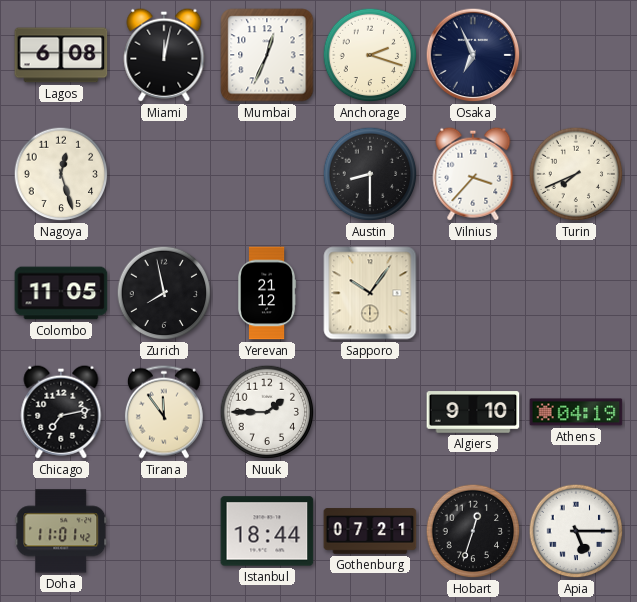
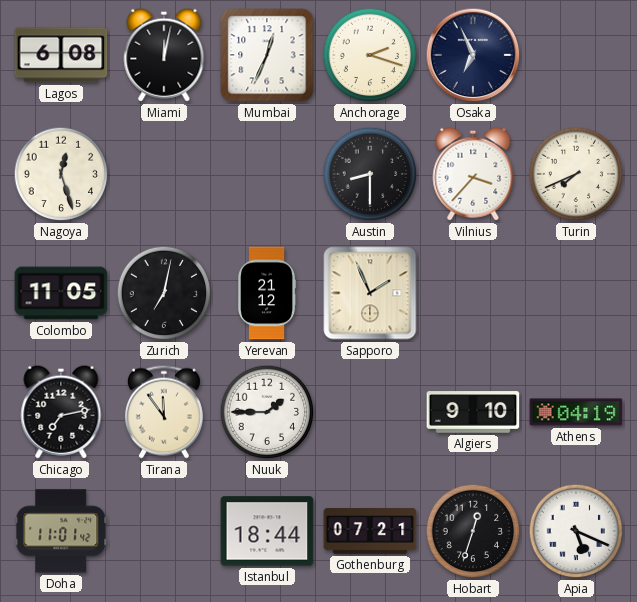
Zurich: 7:58 -> 7:02 (164, 293)
Sapporo: 10:06 -> 1:56 (370, 293)
Apia: 5:15 -> 5:19 (576, 531)
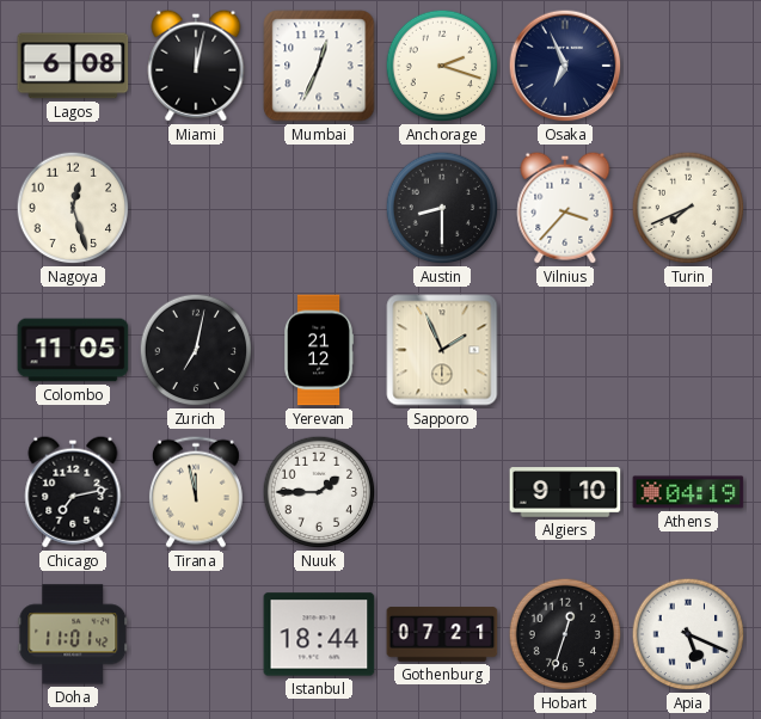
Tirana: 11:54 -> 11:58 (196, 492)
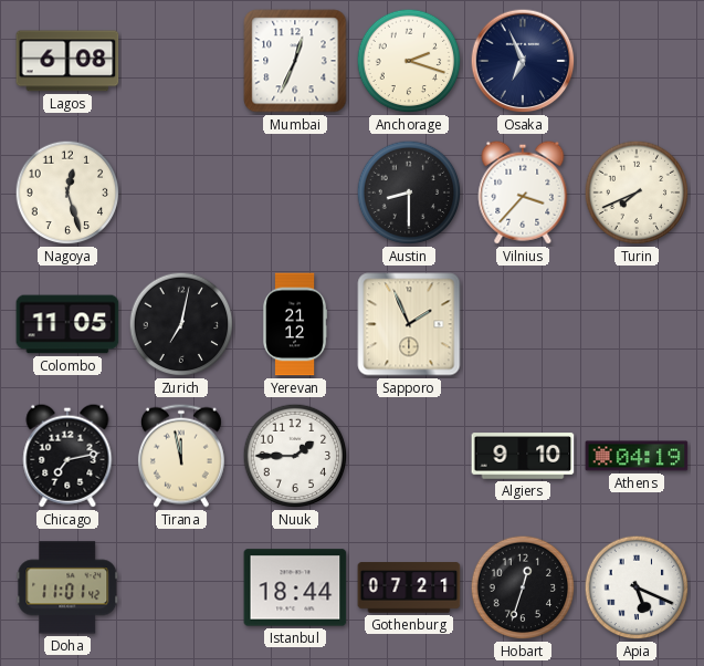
Miami: 12:02 -> none (196, 66)
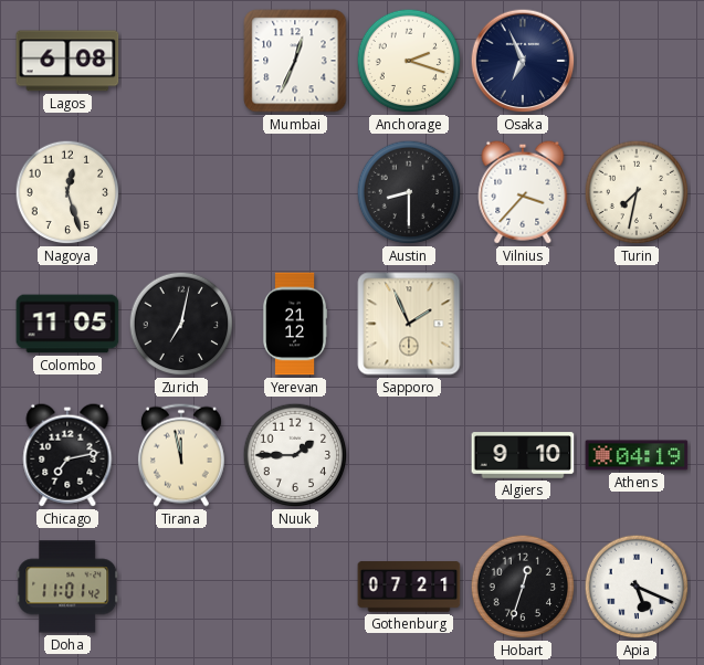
Turin: 7:41 -> 7:32 (637, 192)
Istanbul: 18:44 -> none (295, 587)
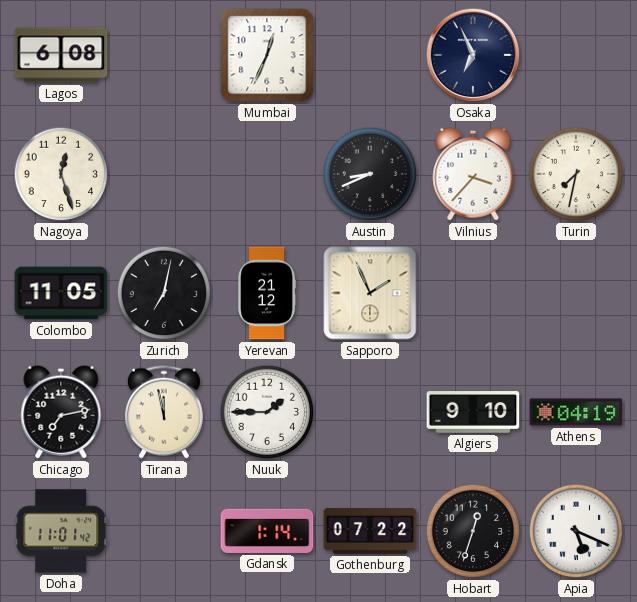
Anchorage: 2:18 -> none (409, 61)
Austin: 8:30 -> 8:41 (370, 174)
Gdansk: none -> 1:14 (267, 531)
Gothenburg: 07:21 -> 07:22 (370, 531)
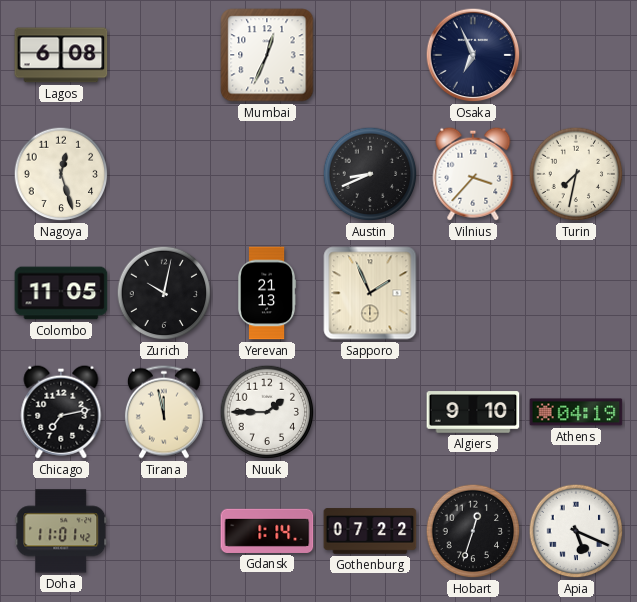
Zurich: 7:02 -> 10:02 (164, 293)
Yerevan: 21:12 -> 21:13 (268, 293)
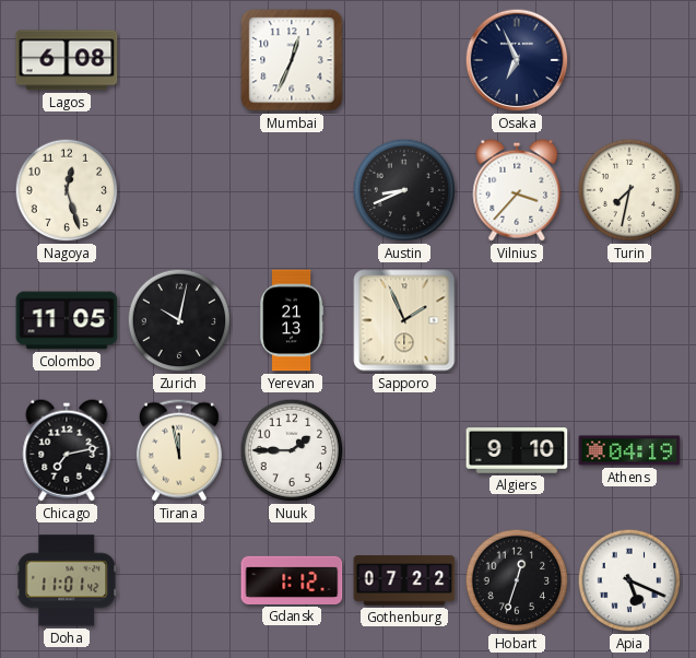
Gdansk: 1:14 -> 1:12 (292, 580)
